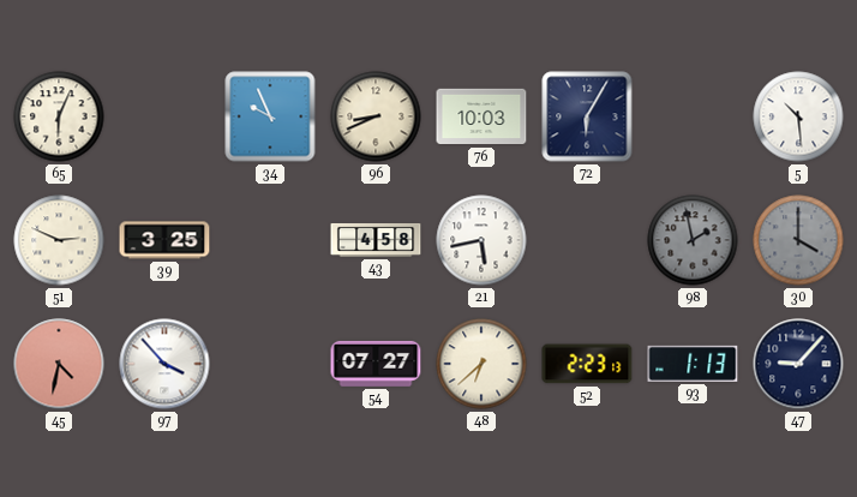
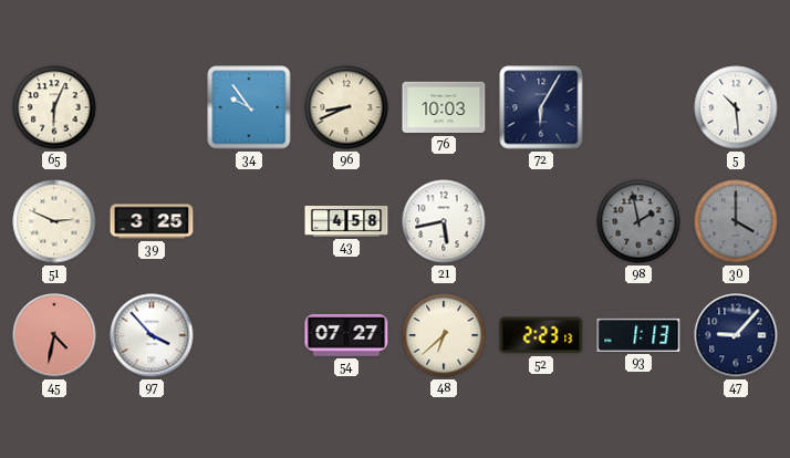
34: 9:56 -> 9:54 (249, 107)
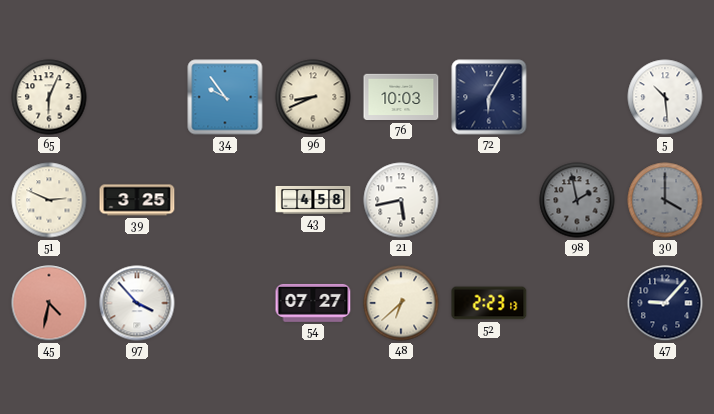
93: 1:13 -> none (638, 335)
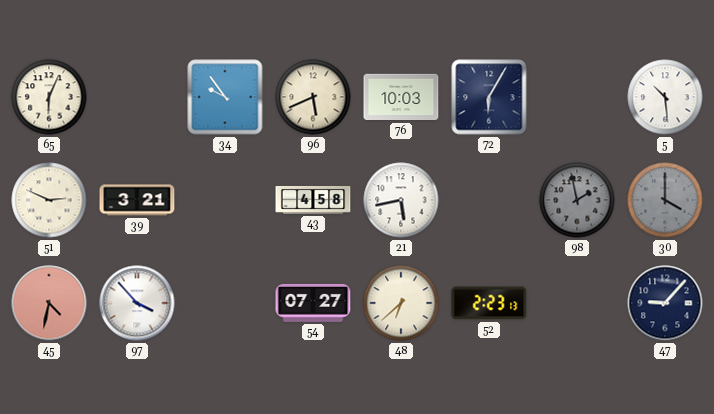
96: 8:41 -> 5:41 (313, 97)
39: 3:25 -> 3:21 (137, 200)
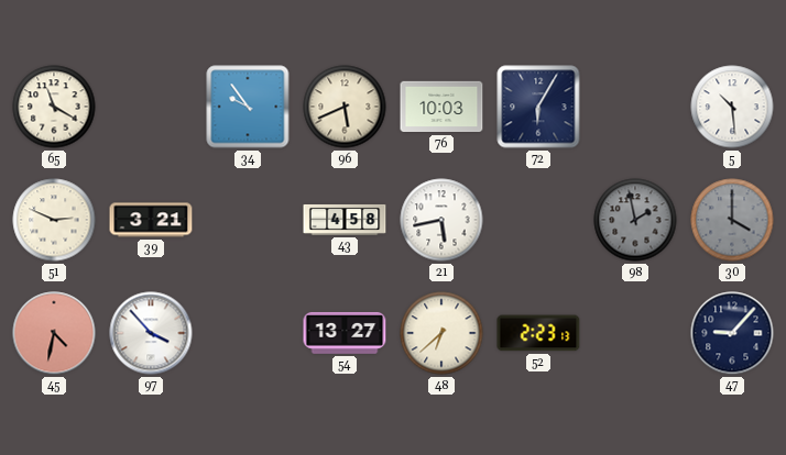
65: 6:04 -> 11:20 (54, 107)
54: 07:27 -> 13:27 (345, 333)
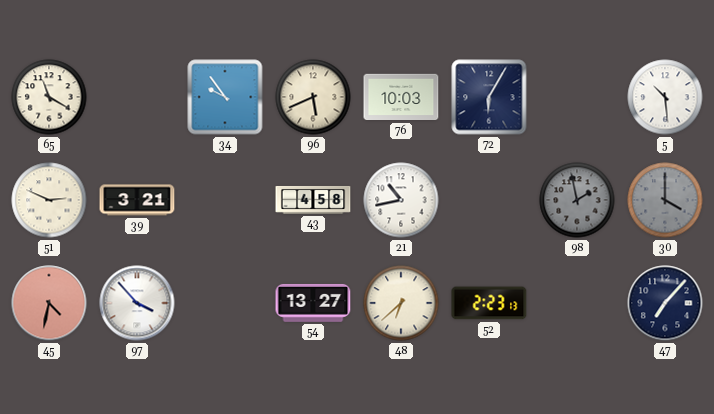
21: 5:43 -> 10:43 (401, 200)
47: 9:07 -> 7:07 (665, 303)
